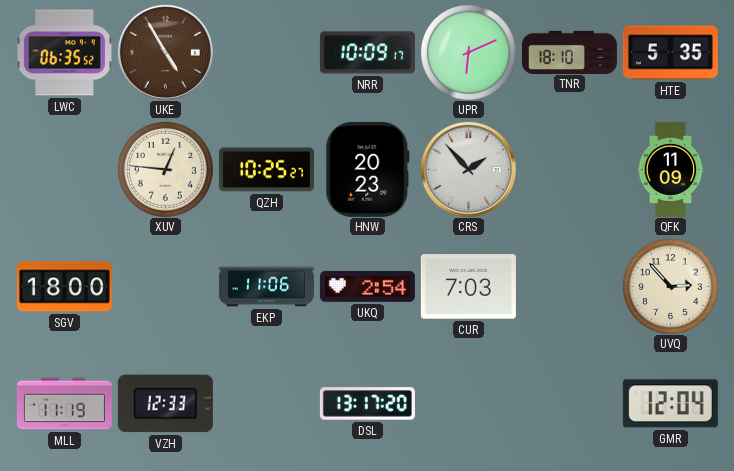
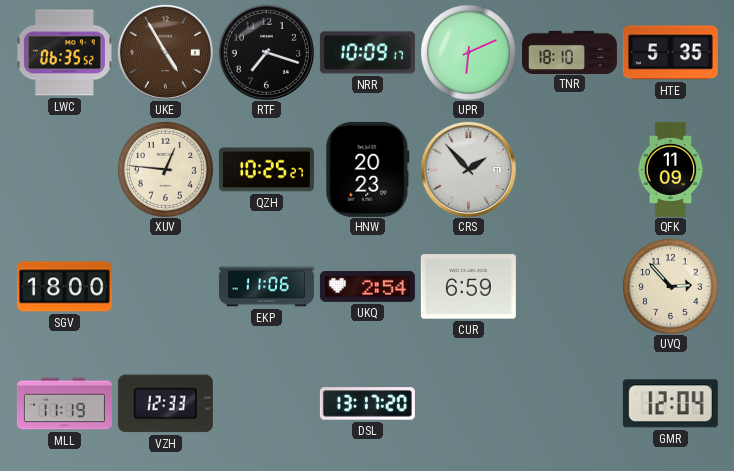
RTF: none -> 7:18 (266, 52)
CUR: 7:03 -> 6:59 (468, 287)
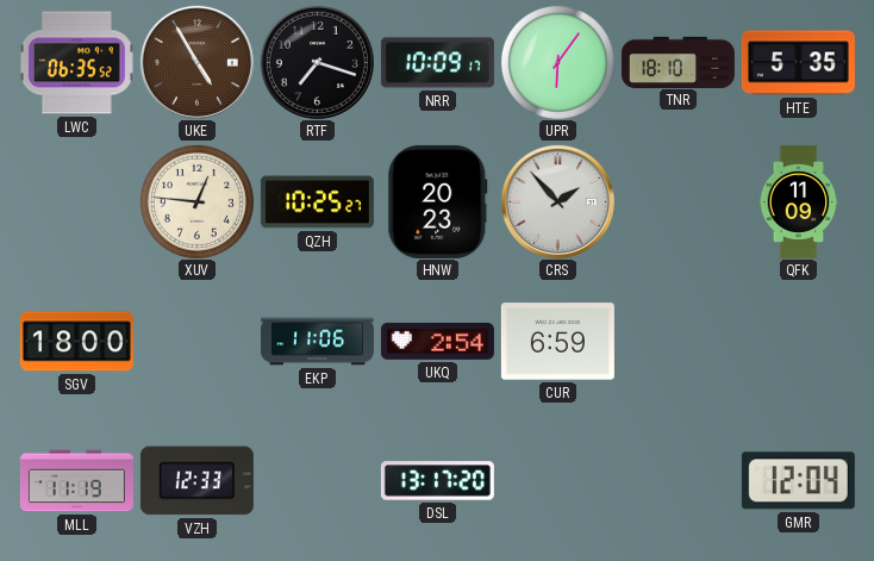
UPR: 6:11 -> 6:06 (557, 62)
UVQ: 2:53 -> none (670, 286)
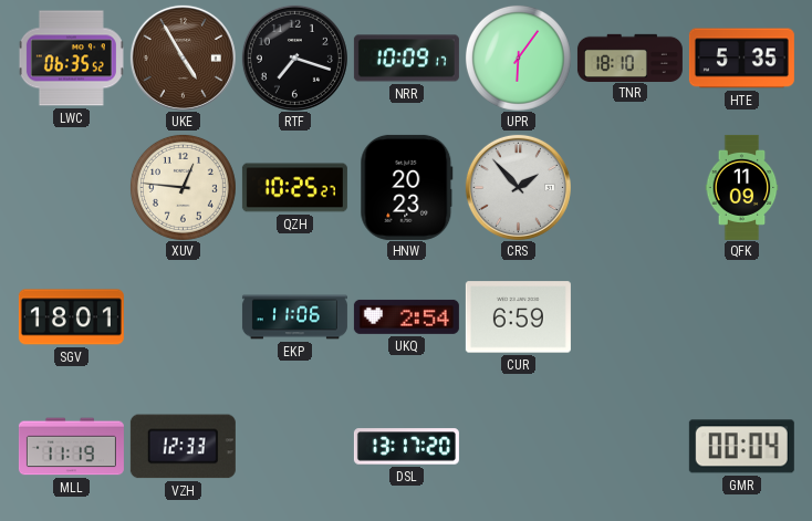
SGV: 18:00 -> 18:01 (71, 317)
GMR: 12:04 -> 00:04 (741, 447)
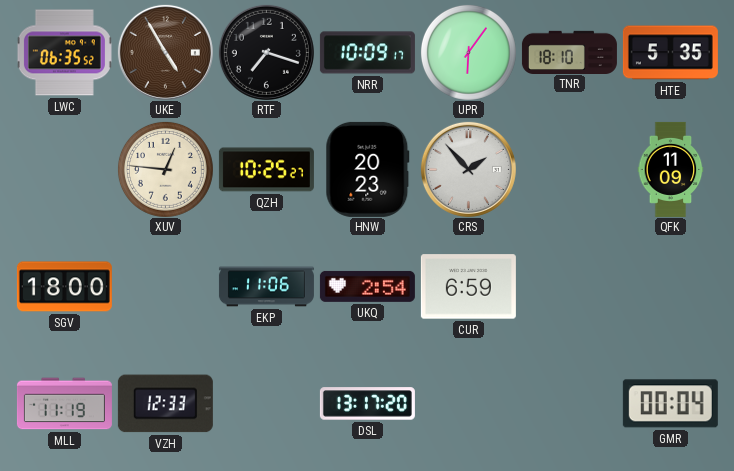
SGV: 18:01 -> 18:00 (64, 287)
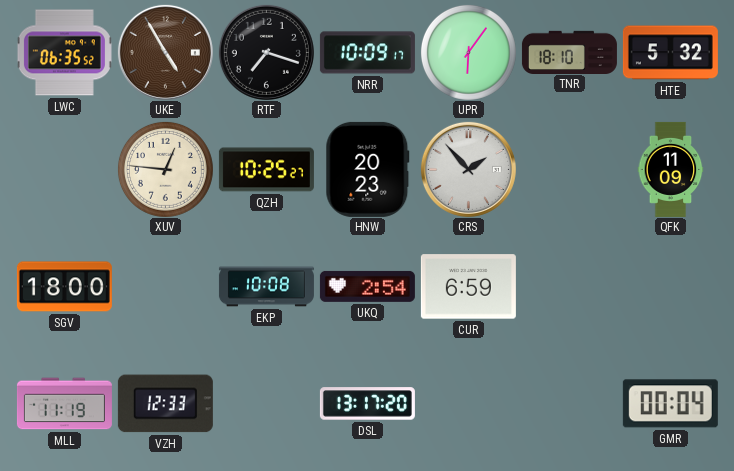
HTE: 5:35 -> 5:32 (670, 53)
EKP: 11:06 -> 10:08 (266, 287)
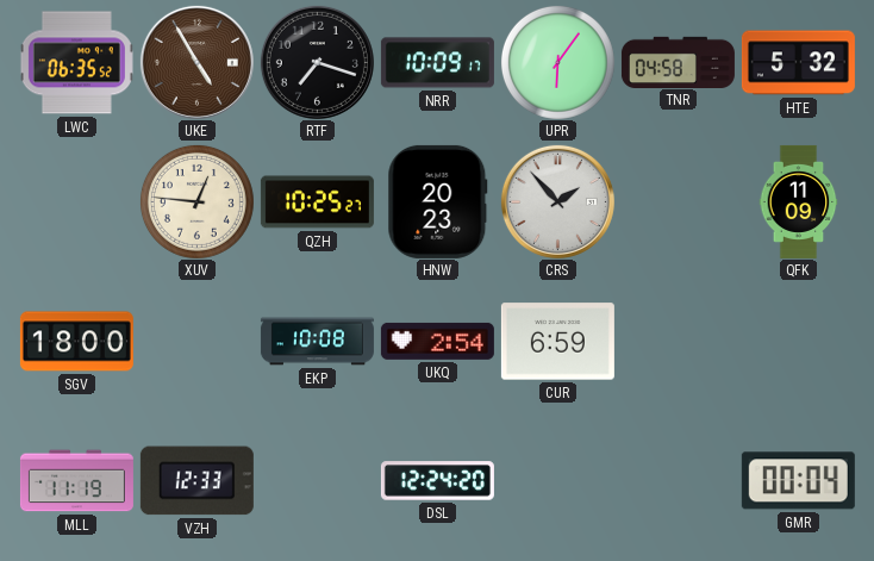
TNR: 18:10 -> 04:58 (678, 62)
DSL: 13:17 -> 12:24 (437, 481)
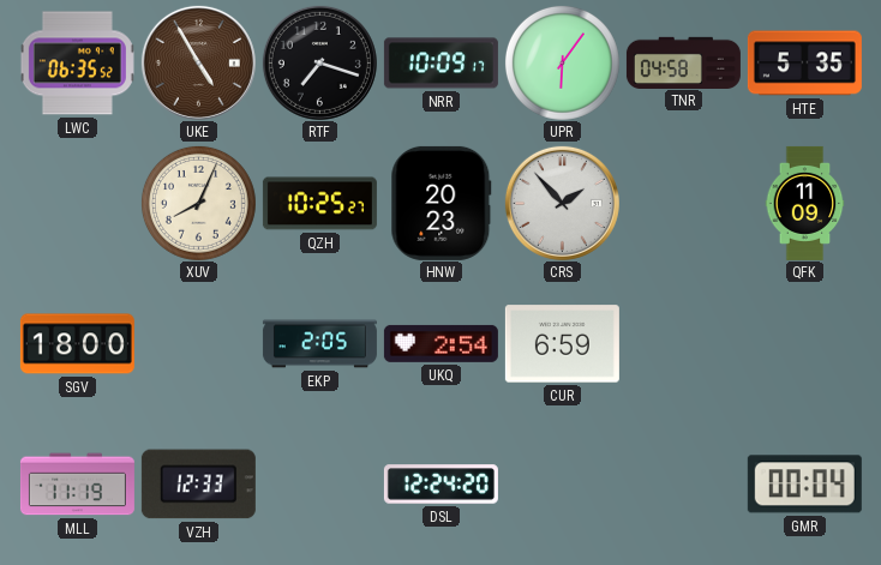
HTE: 5:32 -> 5:35 (804, 64)
XUV: 12:46 -> 8:04 (198, 203)
EKP: 10:08 -> 2:05 (319, 344)
